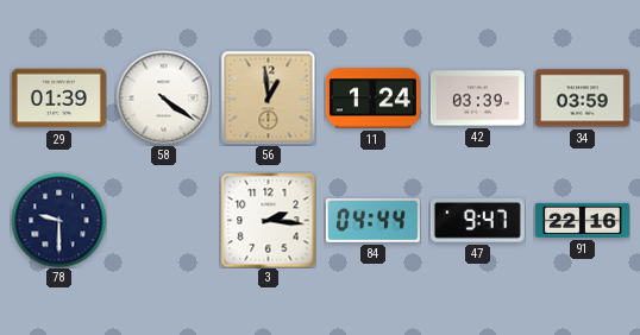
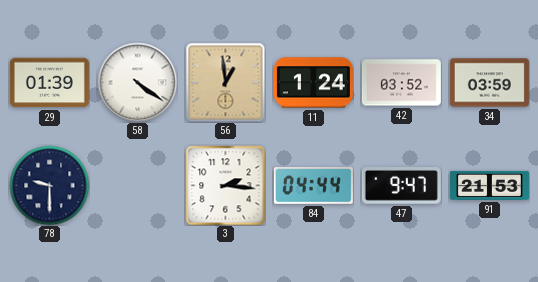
42: 03:39 -> 03:52 (401, 83)
91: 22:16 -> 21:53 (489, 185)
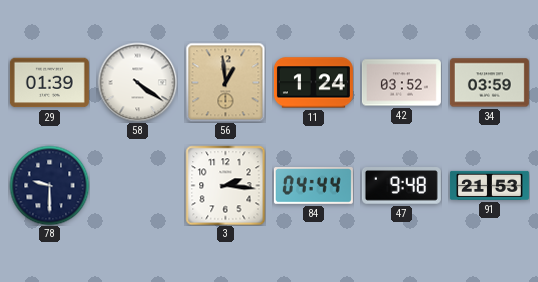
47: 9:47 -> 9:48 (401, 186)
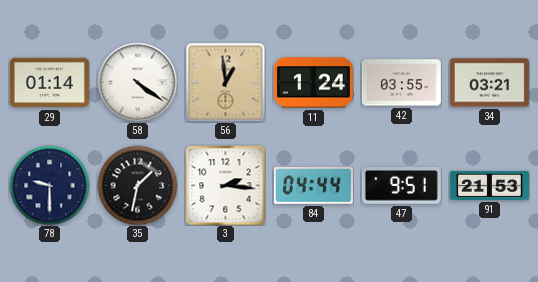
29: 01:39 -> 01:14 (49, 83)
42: 03:52 -> 03:55 (401, 83)
34: 03:59 -> 03:21 (489, 83)
35: none -> 1:32 (137, 185)
47: 9:48 -> 9:51 (401, 186)
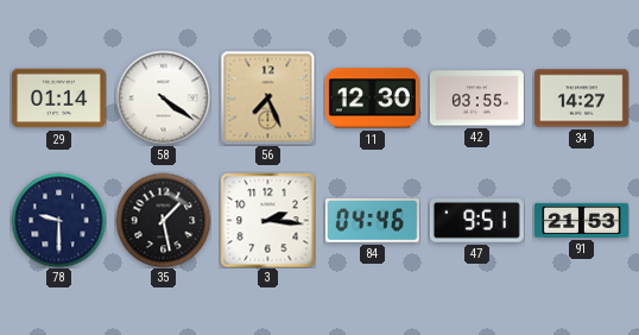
56: 12:59 -> 7:26 (267, 97)
11: 1:24 -> 12:30 (372, 99)
34: 03:21 -> 14:27 (581, 99)
35: 1:32 -> 1:28 (163, 220)
84: 04:44 -> 04:46 (372, 221)
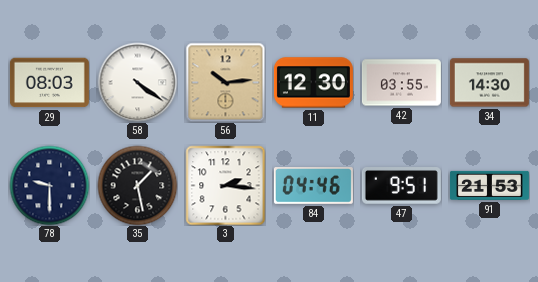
29: 01:14 -> 08:03 (49, 83)
56: 7:26 -> 10:14 (225, 82)
34: 14:27 -> 14:30 (489, 83)
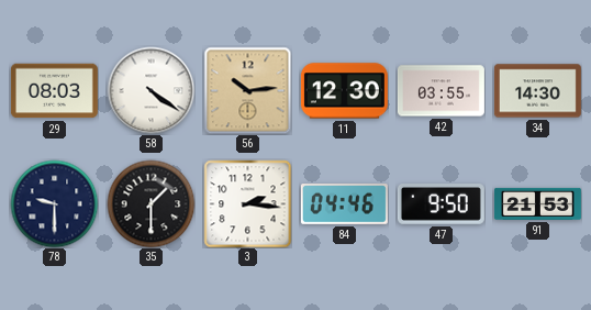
35: 1:28 -> 1:30 (150, 203)
47: 9:51 -> 9:50 (441, 204)
